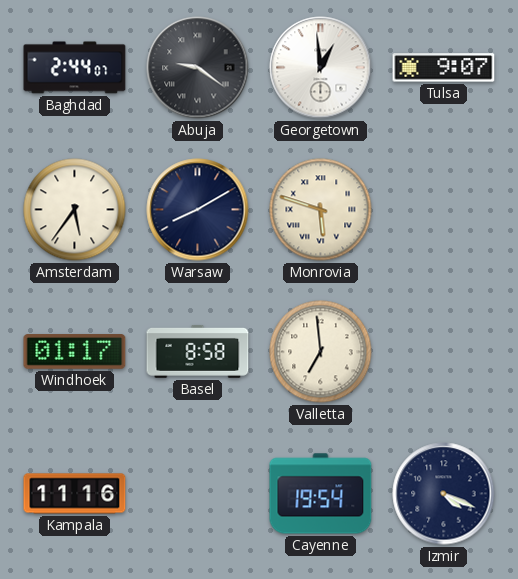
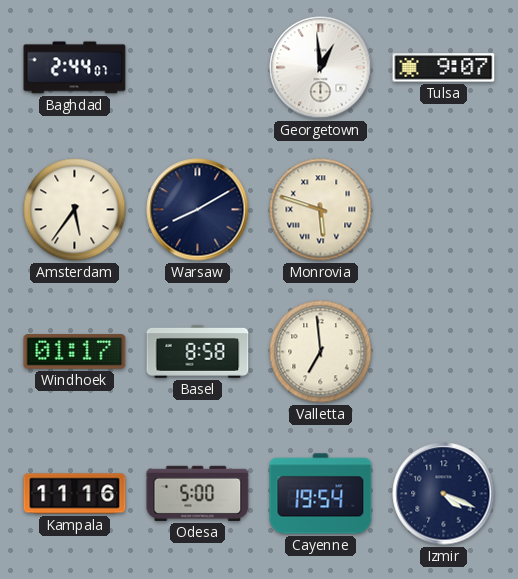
Abuja: 9:21 -> none (198, 68)
Odesa: none -> 5:00 (198, 493)
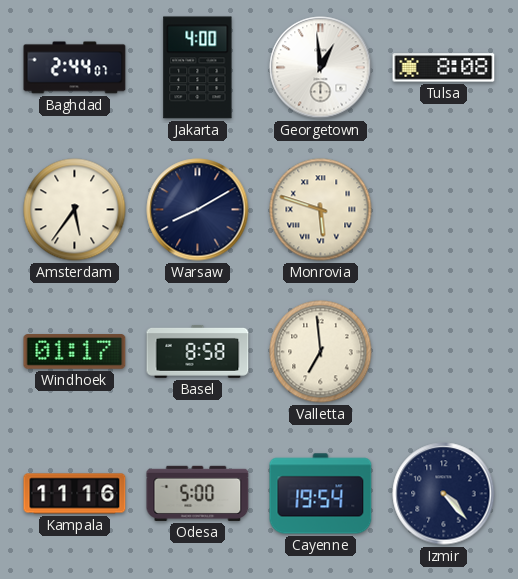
Jakarta: none -> 4:00 (198, 68)
Tulsa: 9:07 -> 8:08 (444, 68)
Izmir: 4:19 -> 4:23 (444, 494)
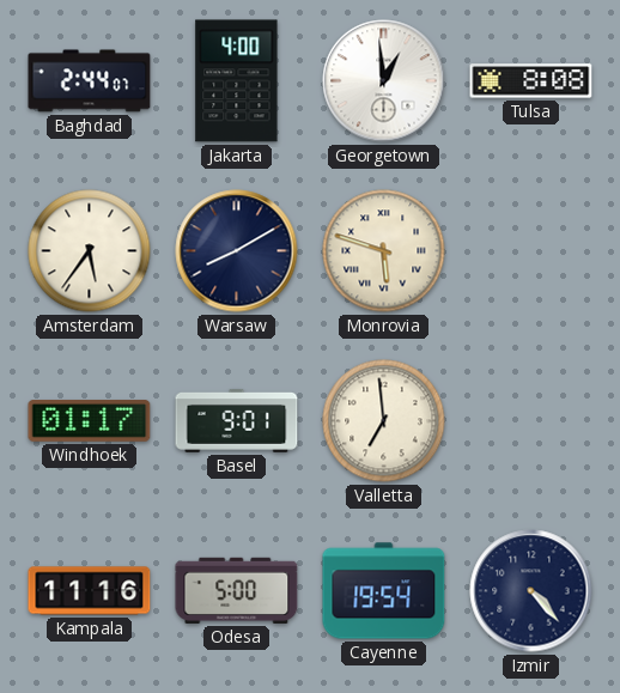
Basel: 8:58 -> 9:01 (237, 421)
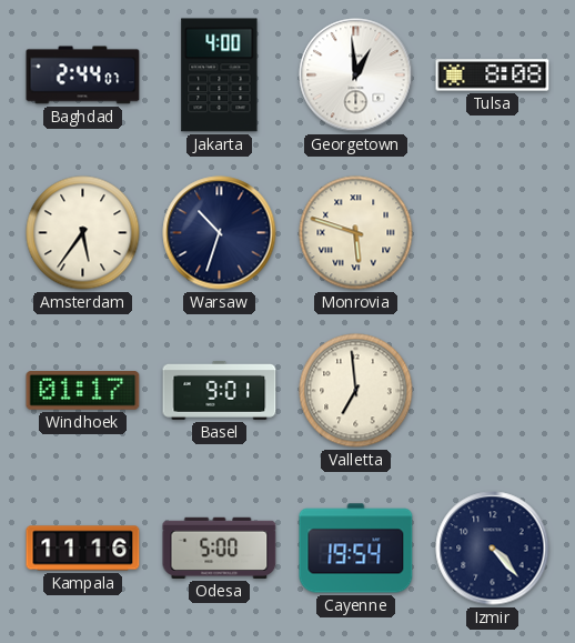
Warsaw: 8:10 -> 10:33 (220, 233)
